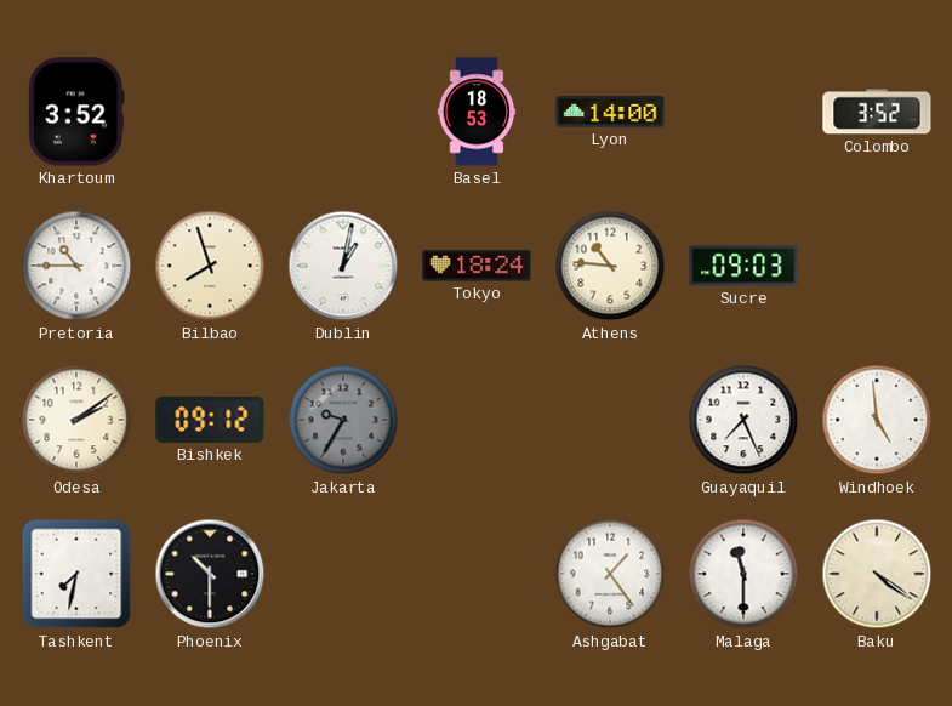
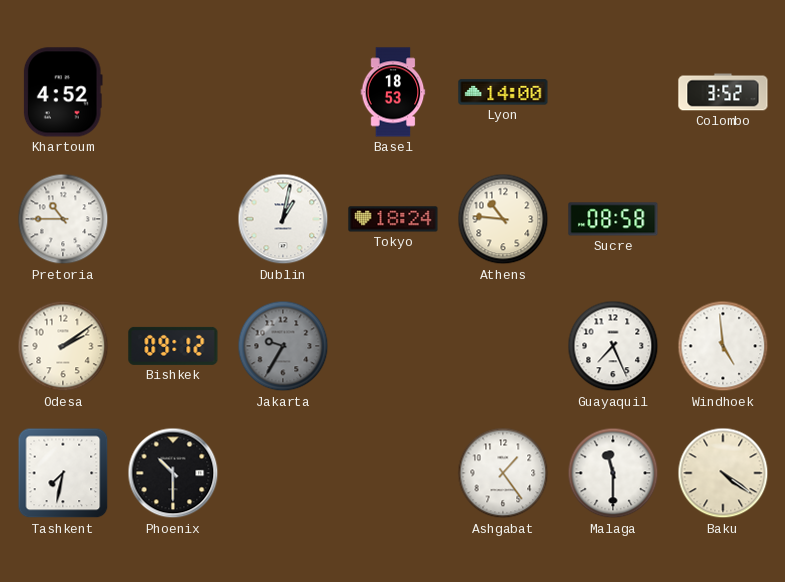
Khartoum: 3:52 -> 4:52 (63, 92)
Bilbao: 7:57 -> none (210, 266)
Sucre: 09:03 -> 08:58 (613, 219)
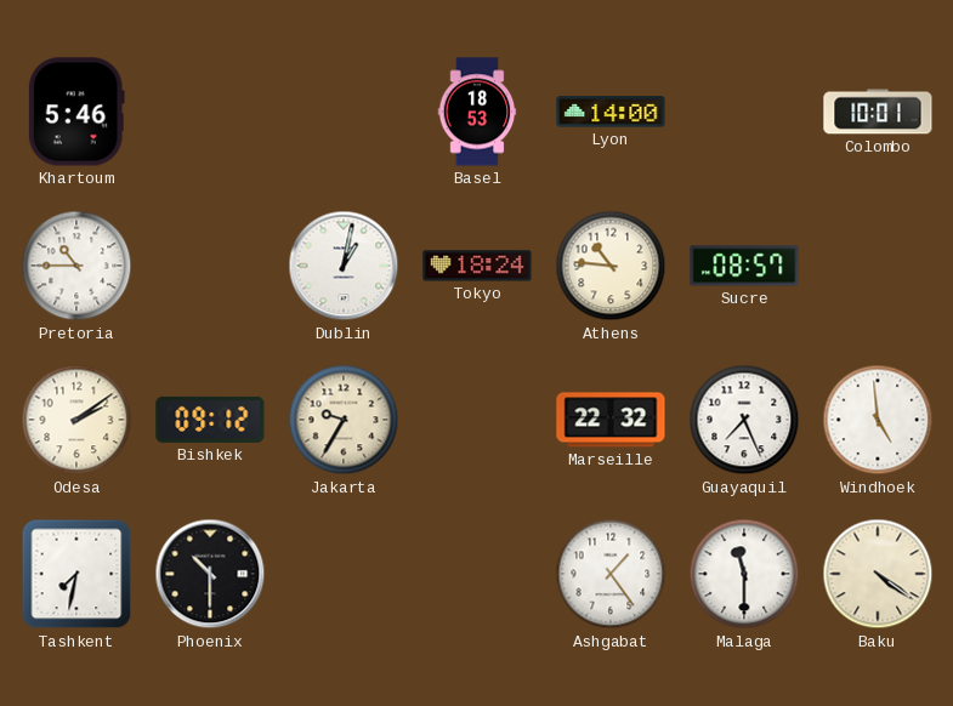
Khartoum: 4:52 -> 5:46 (76, 112)
Colombo: 3:52 -> 10:01 (878, 112)
Sucre: 08:58 -> 08:57 (744, 266)
Jakarta dial: grey -> cream (344, 420)
Marseille: none -> 22:32 (611, 420)
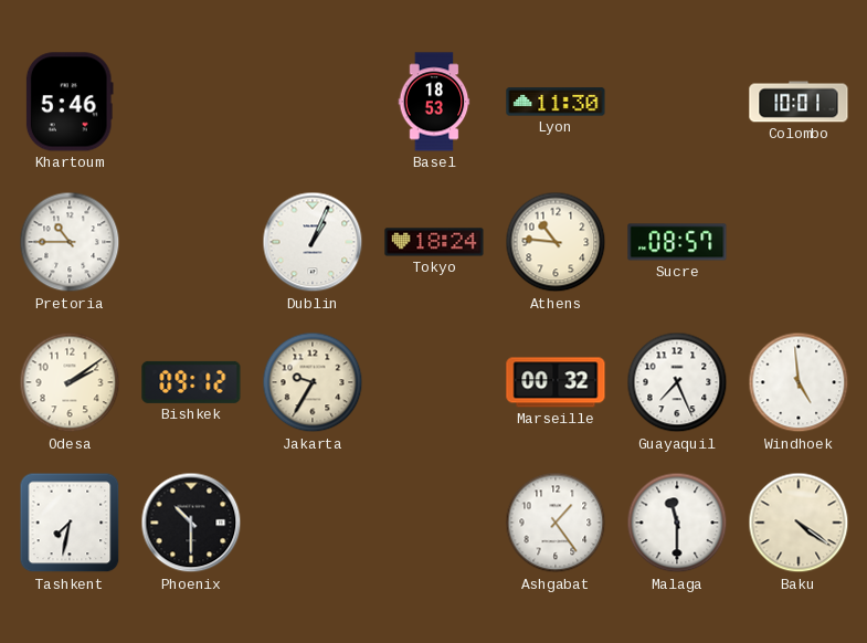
Lyon: 14:00 -> 11:30 (556, 102)
Dublin: 1:02 -> 1:04 (313, 242)
Marseille: 22:32 -> 00:32 (556, 382)
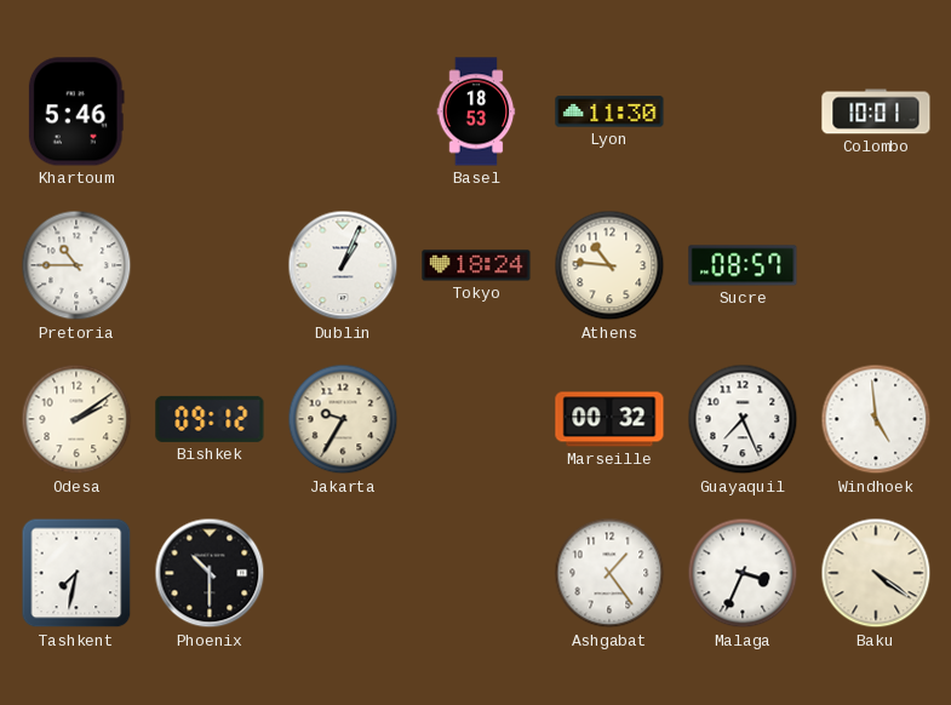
Malaga: 11:30 -> 3:34 (743, 573)
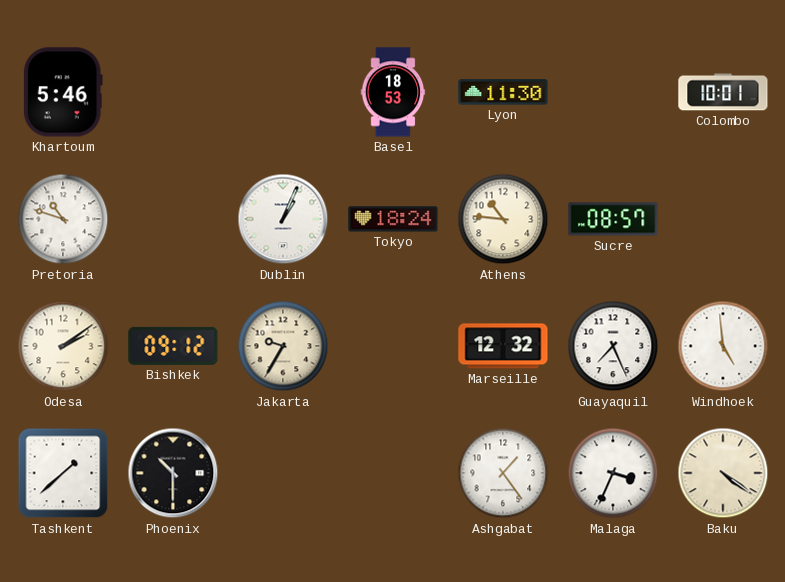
Pretoria: 10:45 -> 10:48 (63, 219)
Marseille: 00:32 -> 12:32 (503, 346)
Tashkent: 7:32 -> 1:38 (63, 473)
